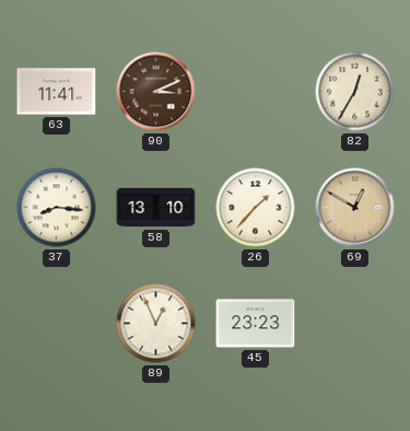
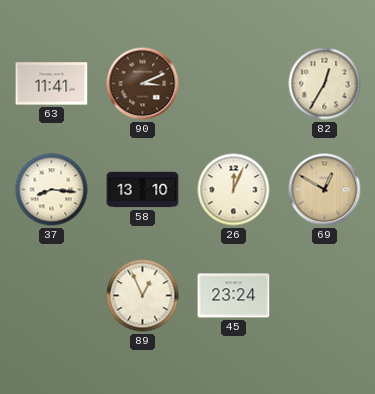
26: 1:37 -> 12:04 (234, 190)
45: 23:23 -> 23:24 (234, 296)
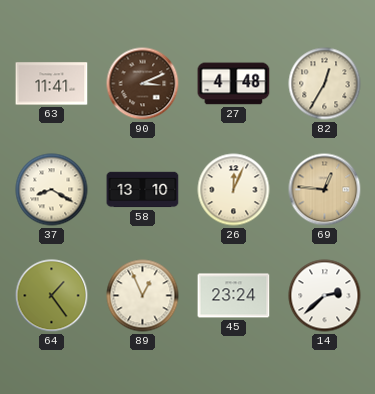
27: none -> 4:48 (234, 84)
37: 8:16 -> 8:20 (52, 190)
69: 12:50 -> 12:46 (325, 190)
64: none -> 1:24 (52, 296)
14: none -> 2:38 (325, 296)
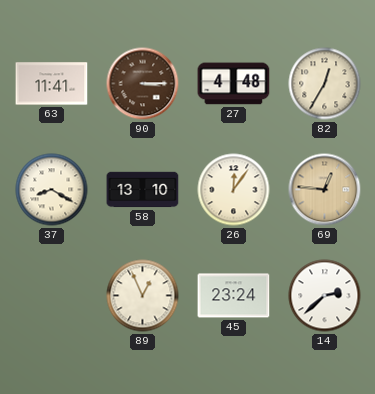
90: 3:11 -> 3:15 (143, 84)
26: 12:04 -> 12:06 (234, 190)
64: 1:24 -> none (52, 296)
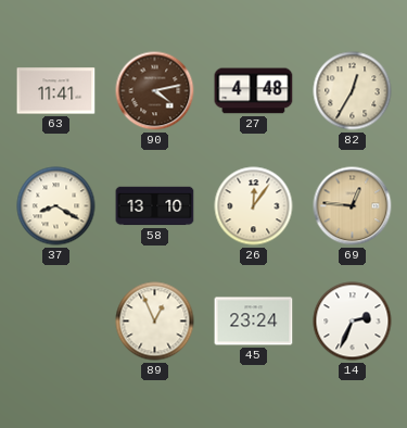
90: 3:15 -> 4:13 (155, 91)
14: 2:38 -> 2:34 (353, 322)
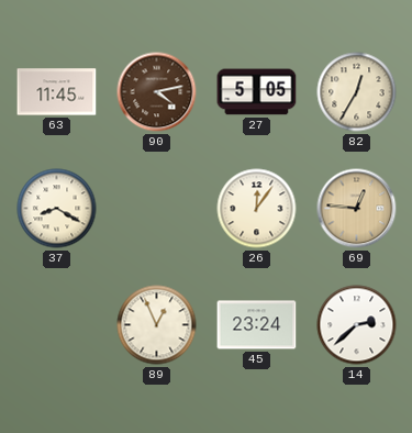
63: 11:41 -> 11:45 (57, 92)
27: 4:48 -> 5:05 (257, 92)
58: 13:10 -> none (155, 206)
14: 2:34 -> 2:38 (357, 325)
